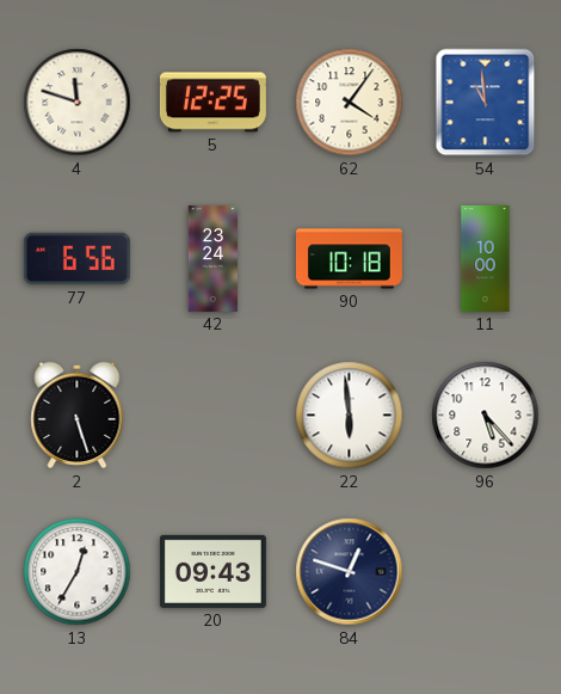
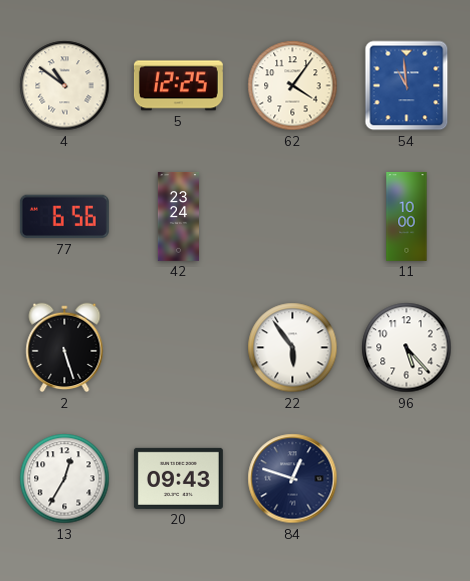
4: 11:48 -> 10:51 (65, 86)
90: 10:18 -> none (349, 259)
22: 5:59 -> 5:54 (293, 348)
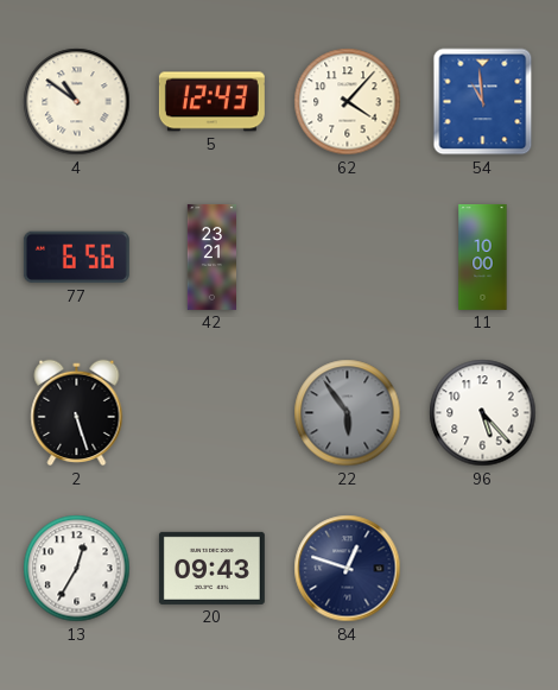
5: 12:25 -> 12:43 (211, 102)
62: 4:06 -> 4:07 (348, 102)
42: 23:24 -> 23:21 (213, 257)
22 dial: white -> grey (348, 413)
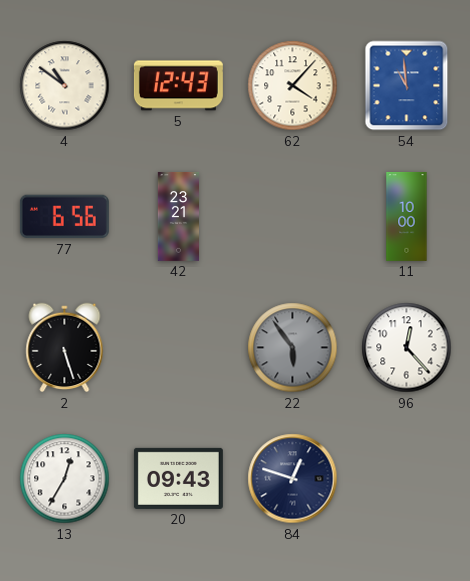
96: 5:23 -> 12:23 (407, 348)
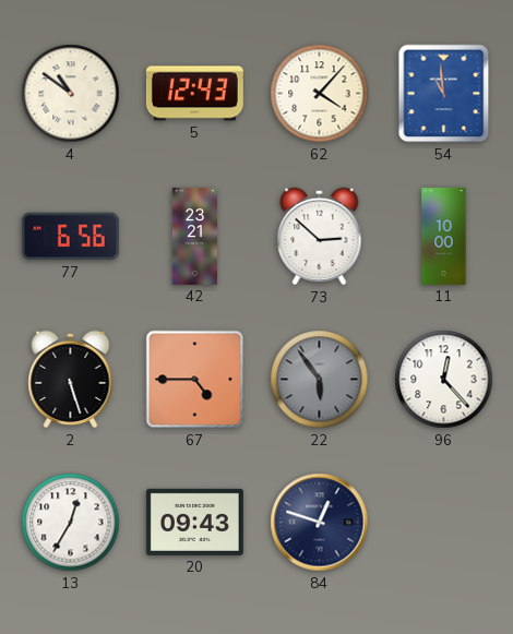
73: none -> 2:52 (320, 237)
67: none -> 4:45 (195, 380)
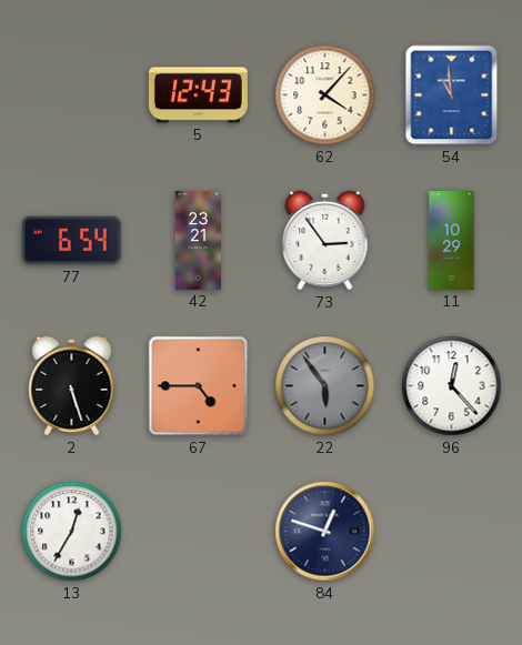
4: 10:51 -> none (71, 94)
77: 6:56 -> 6:54 (71, 241)
73: 2:52 -> 2:54 (325, 241)
11: 10:00 -> 10:29 (452, 240)
20: 09:43 -> none (194, 522)
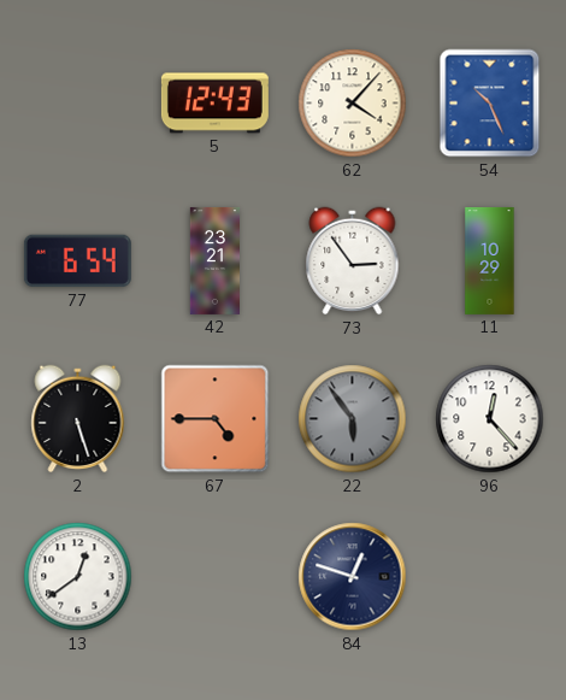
54: 10:59 -> 10:26 (490, 104)
13: 12:35 -> 12:39 (78, 577)
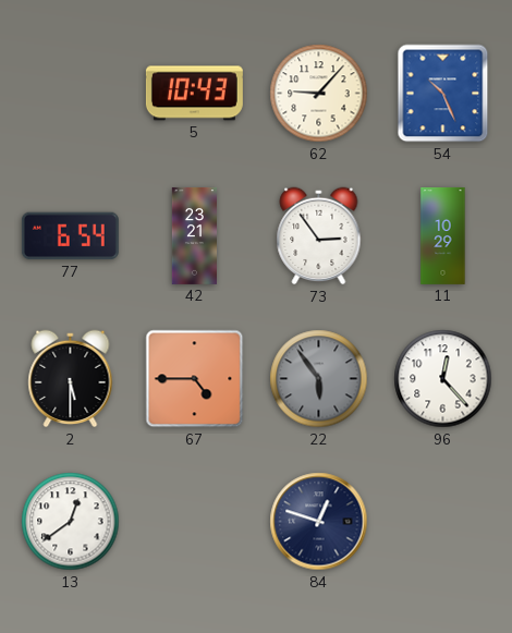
5: 12:43 -> 10:43 (194, 94)
62: 4:07 -> 9:07 (319, 94)
2: 5:27 -> 5:30 (71, 379)
